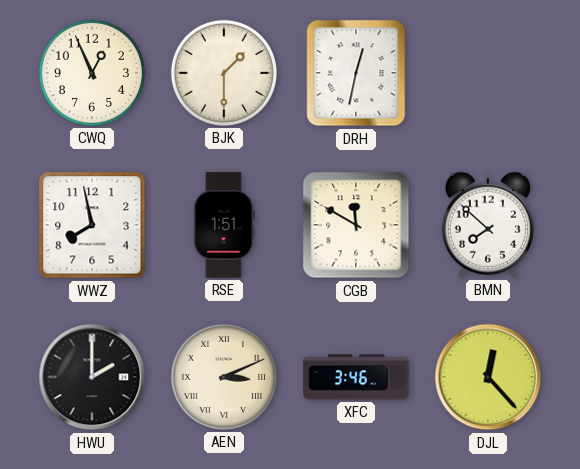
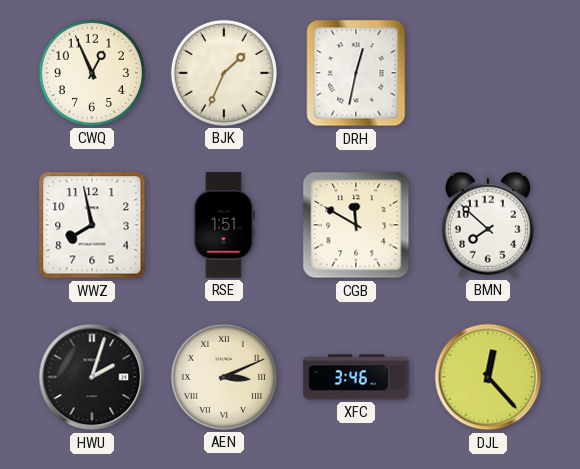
BJK: 1:30 -> 1:34 (224, 73)
HWU: 2:00 -> 2:03 (92, 377)
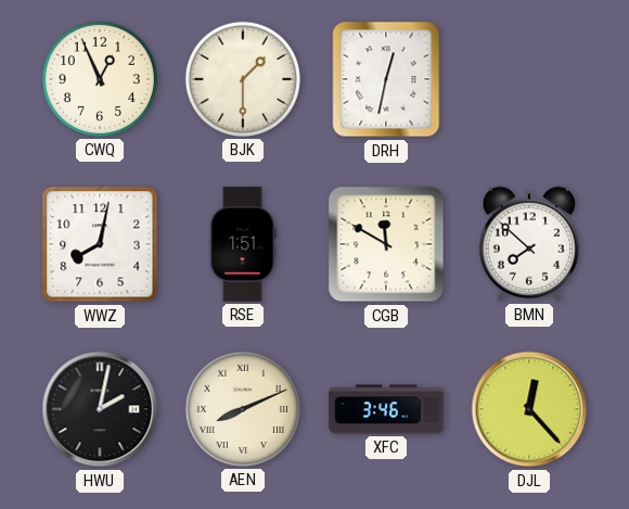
BJK: 1:34 -> 1:30 (243, 79)
WWZ: 7:58 -> 8:02 (100, 244)
HWU: 2:03 -> 2:02 (100, 409)
AEN: 3:11 -> 8:11 (243, 409)
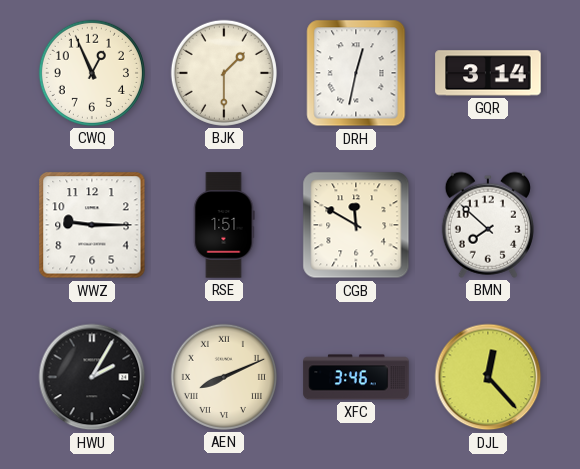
GQR: none -> 3:14 (488, 73)
WWZ: 8:02 -> 9:15 (92, 225)
HWU: 2:02 -> 2:05 (92, 377)
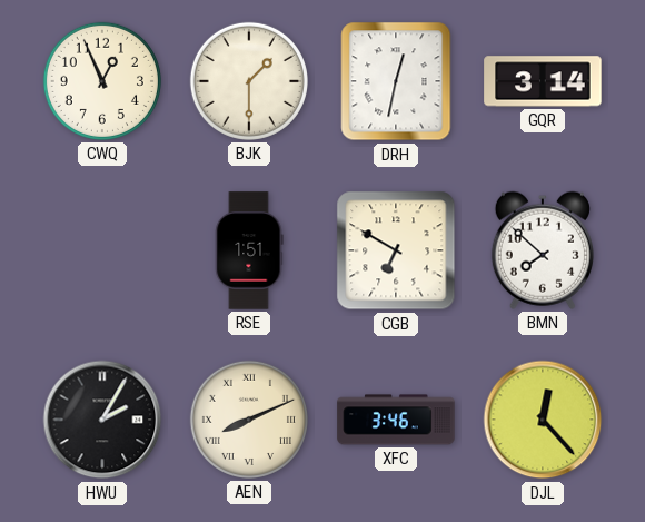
WWZ: 9:15 -> none (92, 225)
CGB: 11:50 -> 6:50 (396, 250)
